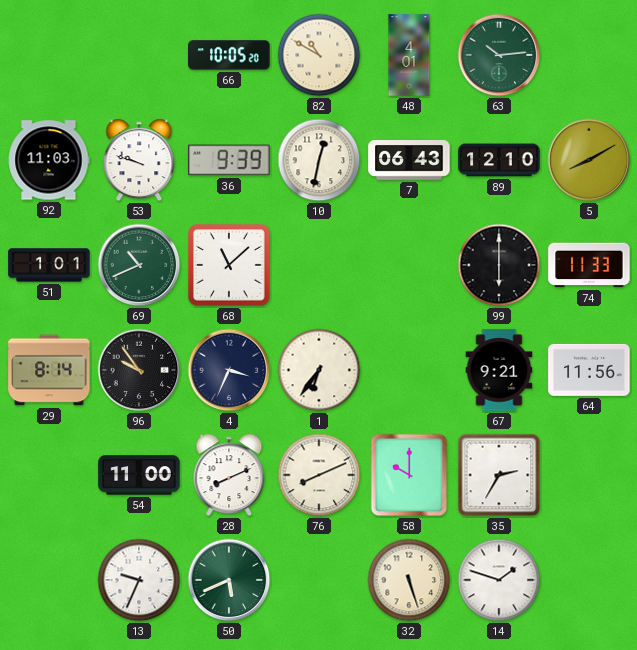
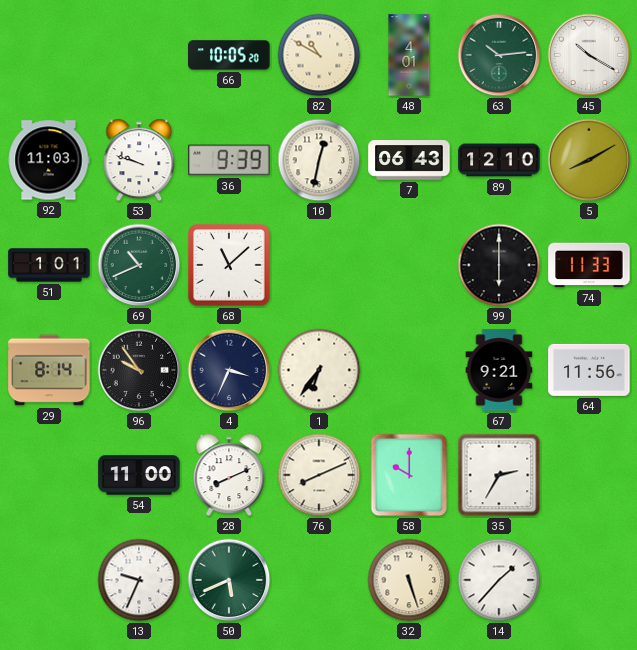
45: none -> 10:20 (589, 55)
14: 1:48 -> 1:37 (499, 580)
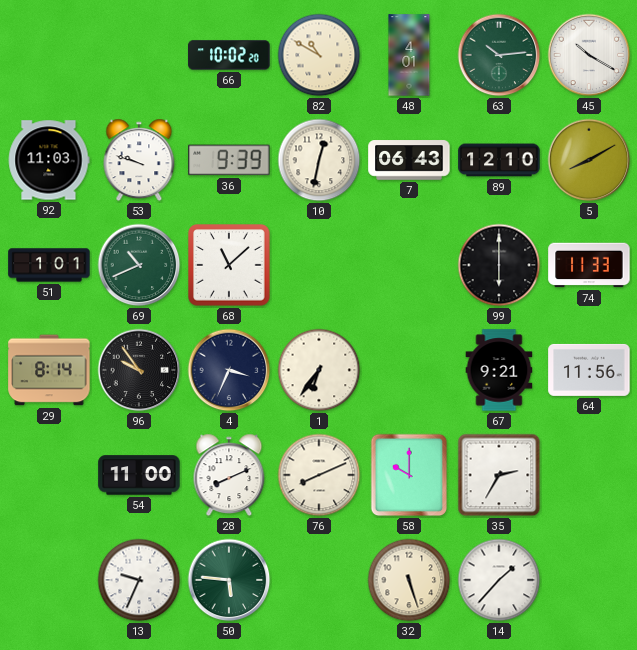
66: 10:05 -> 10:02 (229, 55)
50: 5:41 -> 5:46 (229, 580)
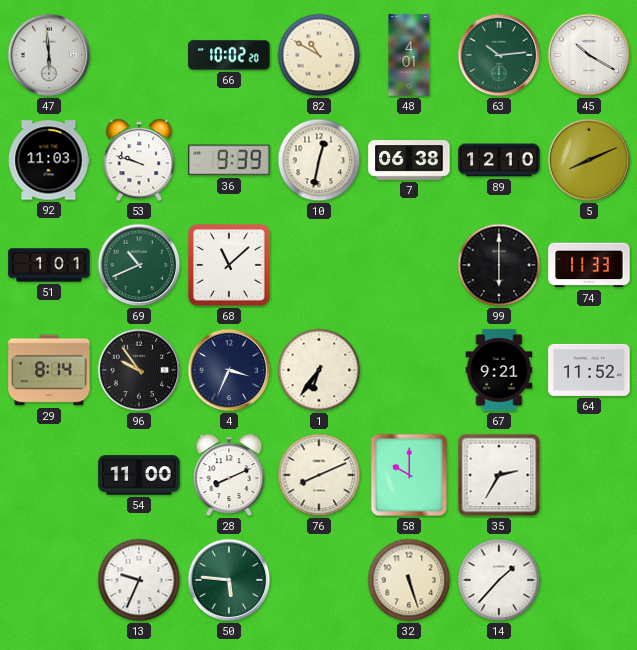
47: none -> 5:59 (49, 55)
7: 06:43 -> 06:38 (409, 160)
5: 8:10 -> 8:11 (589, 160)
64: 11:56 -> 11:52 (589, 370)
